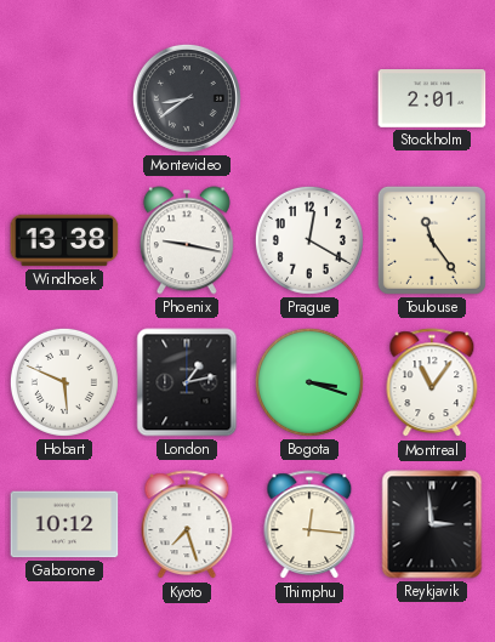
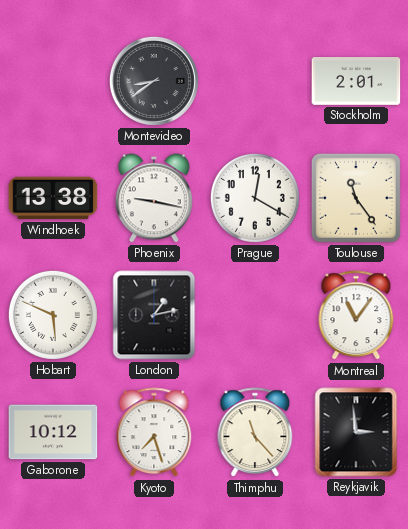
Bogota: 3:18 -> none (309, 382)
Thimphu: 12:16 -> 11:23 (255, 433)
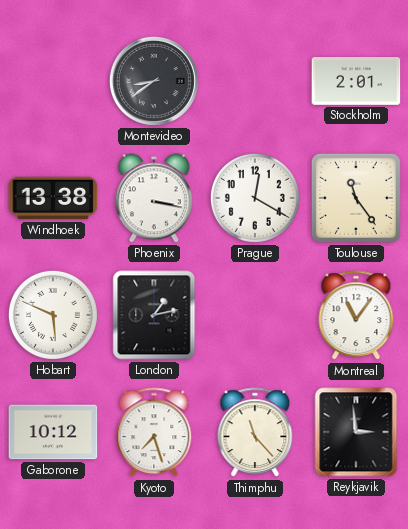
Phoenix: 9:17 -> 3:17 (154, 198)
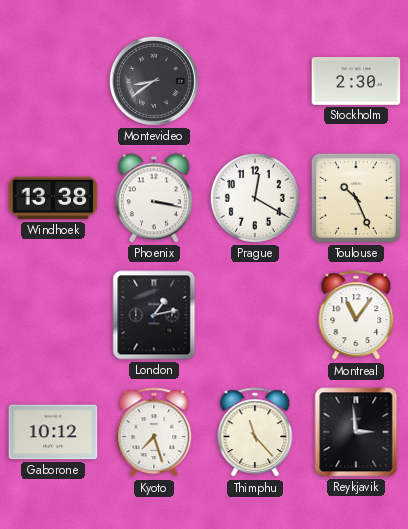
Stockholm: 2:01 -> 2:30 (356, 82)
Toulouse: 11:24 -> 10:26 (356, 198)
Hobart: 5:49 -> none (53, 315)
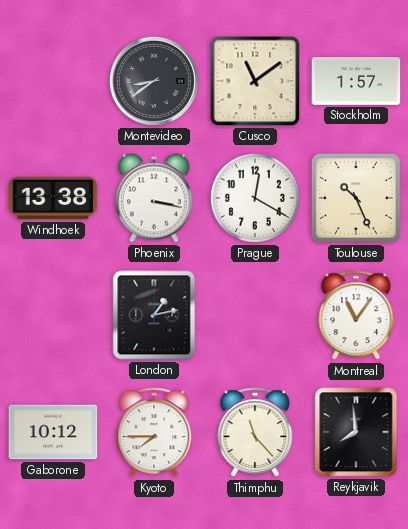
Cusco: none -> 11:09 (255, 81)
Stockholm: 2:30 -> 1:57 (356, 82)
Kyoto: 7:27 -> 7:45 (154, 433)
Reykjavik: 2:59 -> 7:59 (356, 432)
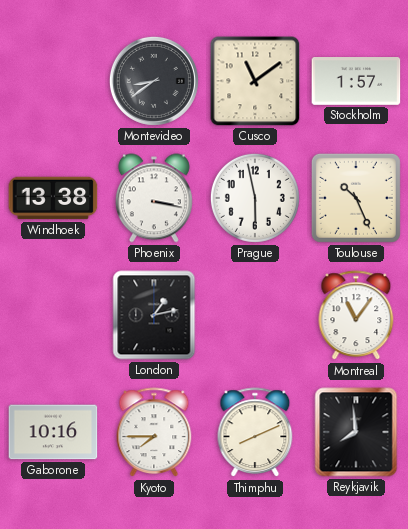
Prague: 12:20 -> 5:58 (255, 198)
Gaborone: 10:12 -> 10:16 (53, 432)
Thimphu: 11:23 -> 8:11 (255, 433)
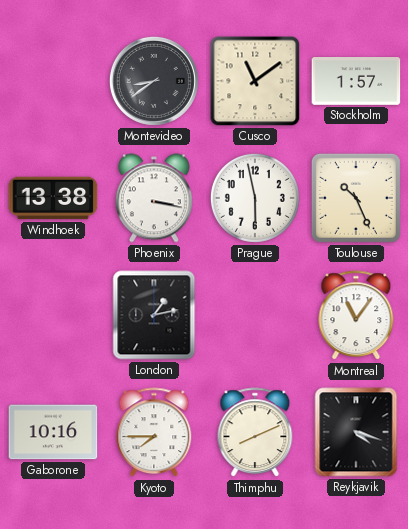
Reykjavik: 7:59 -> 4:18 (356, 432)
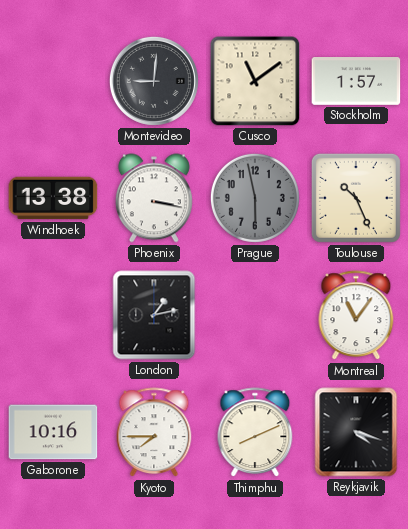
Montevideo: 8:39 -> 9:01 (154, 81)
Prague dial: white -> grey (255, 198)
